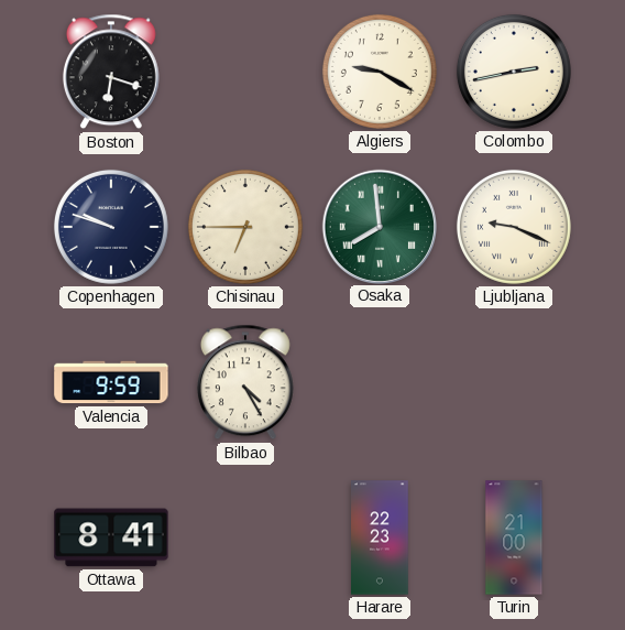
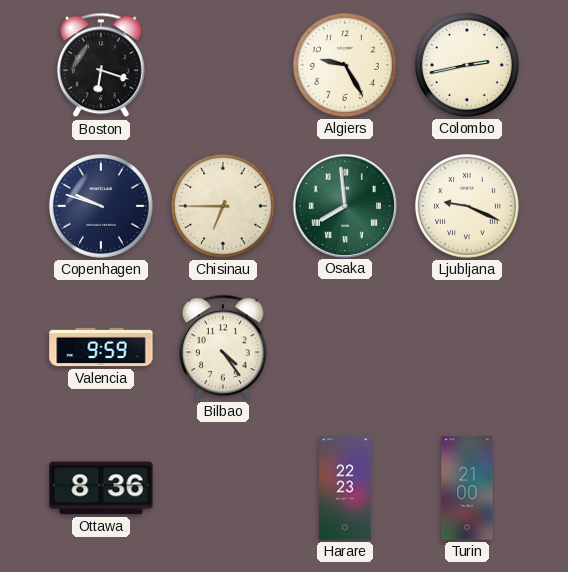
Algiers: 9:20 -> 9:25 (345, 65)
Bilbao: 4:25 -> 4:24 (223, 347)
Ottawa: 8:41 -> 8:36 (101, 488)
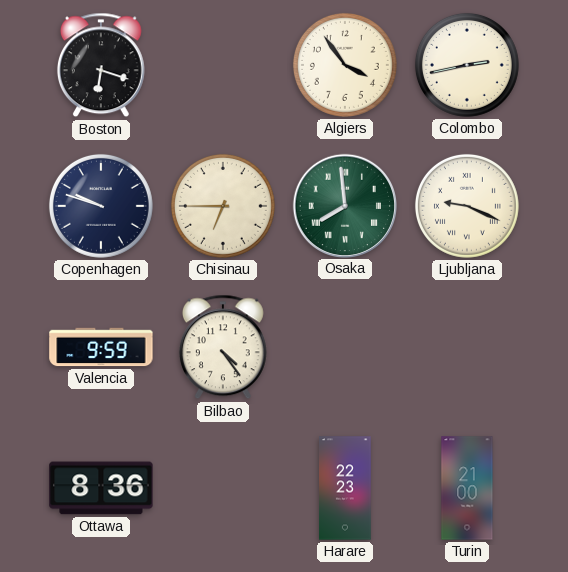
Algiers: 9:25 -> 3:54 (345, 65)
